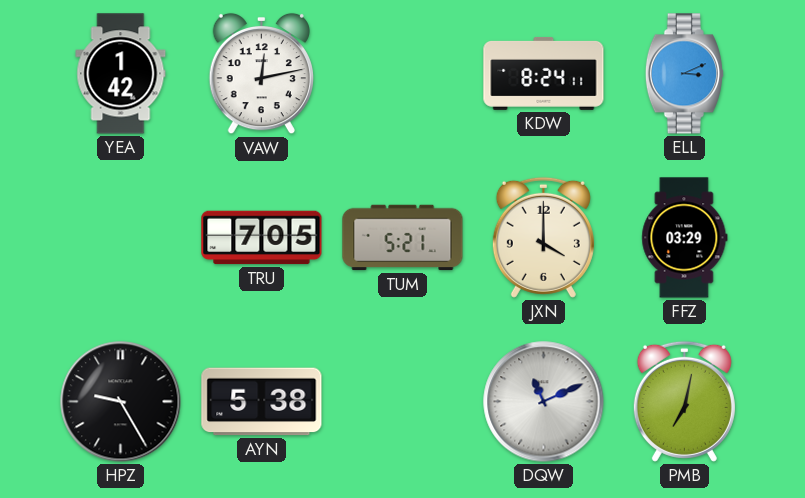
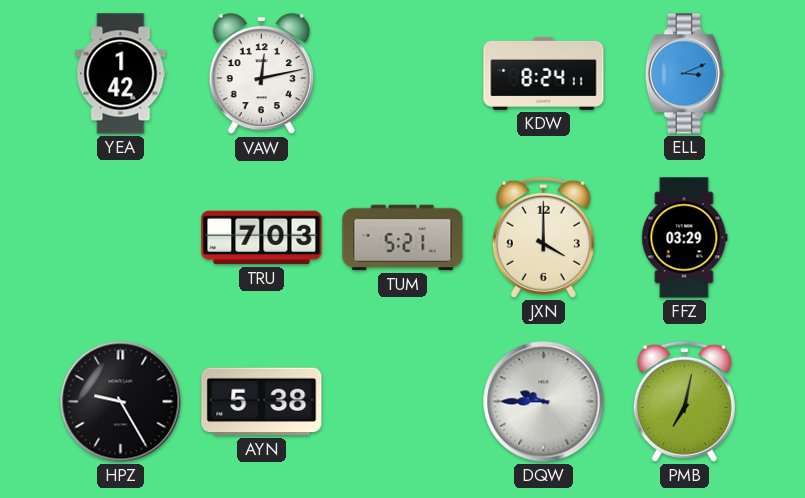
TRU: 7:05 -> 7:03 (262, 238)
DQW: 11:11 -> 9:45 (544, 402)
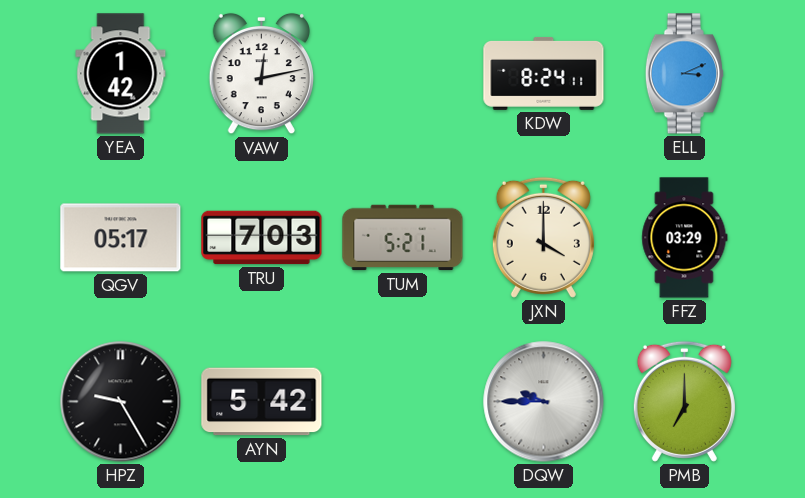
QGV: none -> 05:17 (121, 238)
AYN: 5:38 -> 5:42 (262, 402)
PMB: 7:02 -> 7:00 (684, 401)
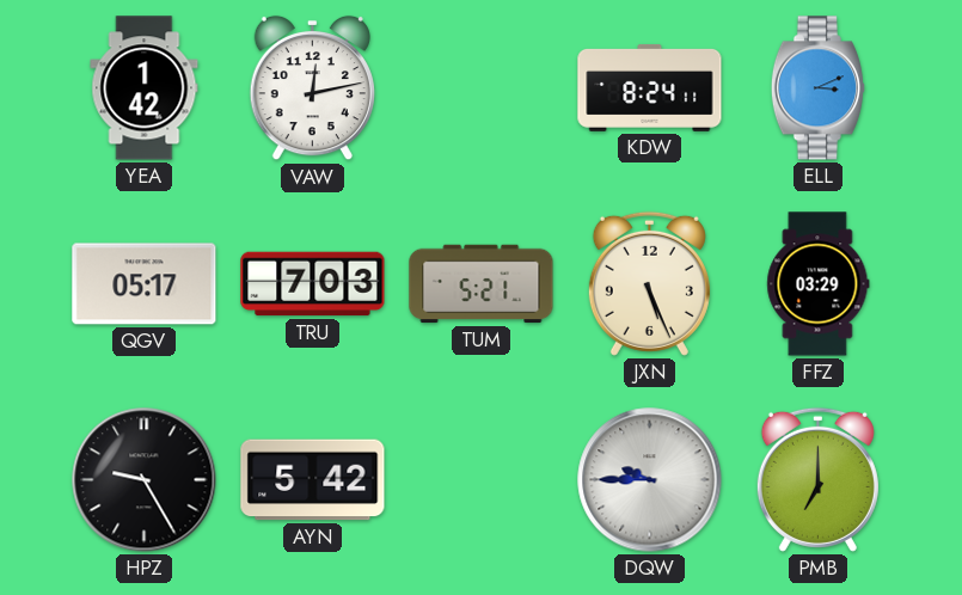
JXN: 4:00 -> 5:26 (649, 283)
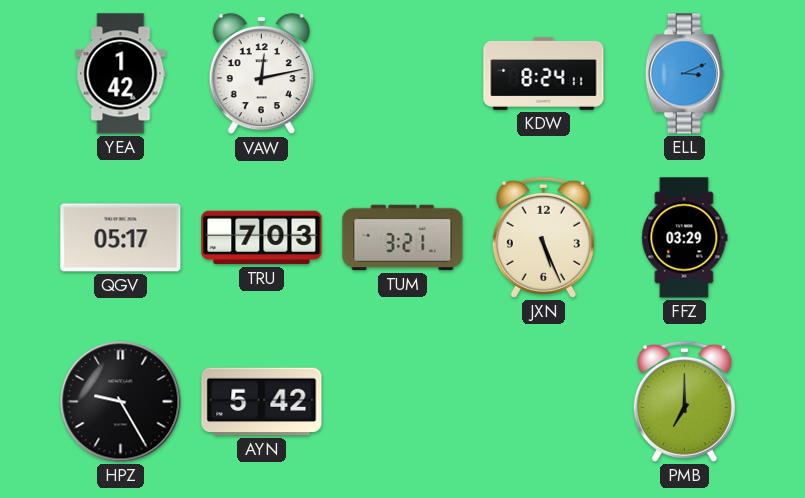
TUM: 5:21 -> 3:21 (403, 238)
DQW: 9:45 -> none (650, 480)
